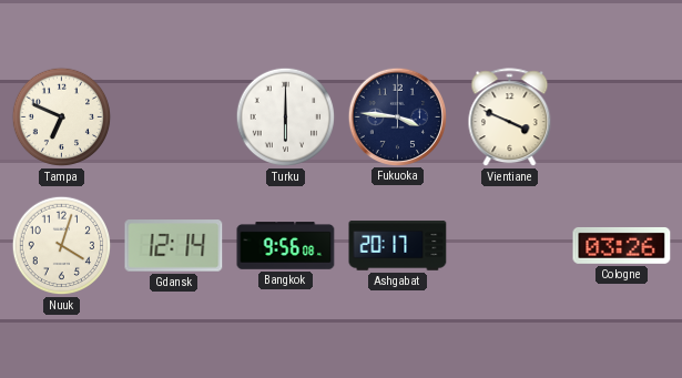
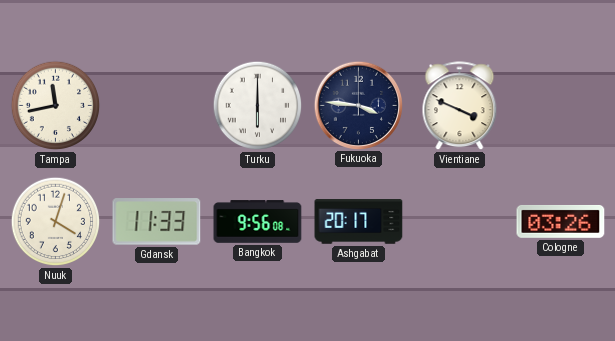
Tampa: 6:49 -> 11:43 (56, 106)
Gdansk: 12:14 -> 11:33 (157, 222)
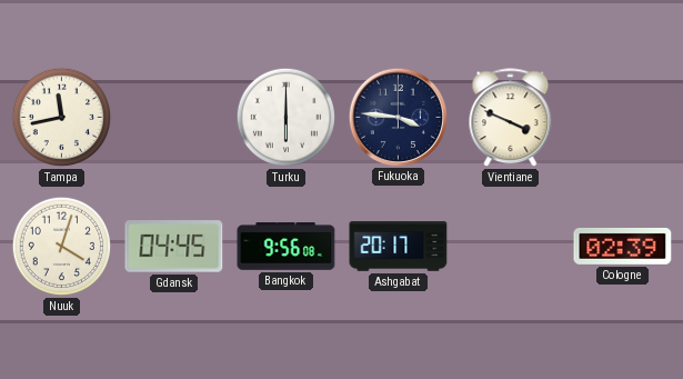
Gdansk: 11:33 -> 04:45 (174, 247)
Cologne: 03:26 -> 02:39 (623, 246)
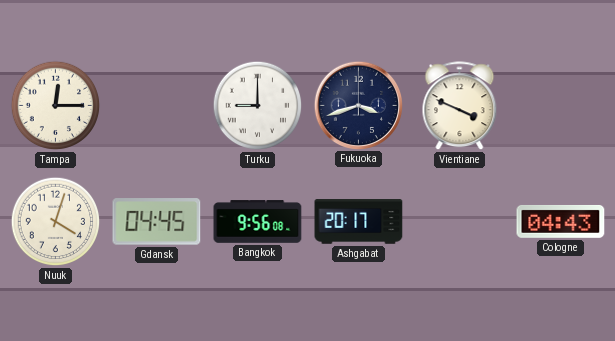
Tampa: 11:43 -> 12:15 (56, 106)
Turku: 6:00 -> 9:00 (258, 106)
Fukuoka: 3:46 -> 3:42 (358, 105)
Cologne: 02:39 -> 04:43 (561, 221)
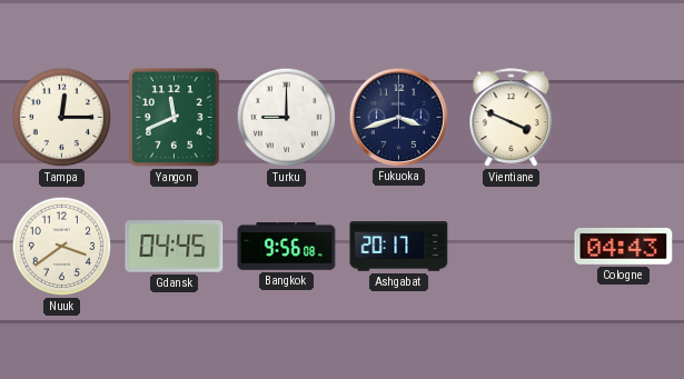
Yangon: none -> 11:41 (175, 118)
Nuuk: 4:03 -> 3:39 (62, 247)
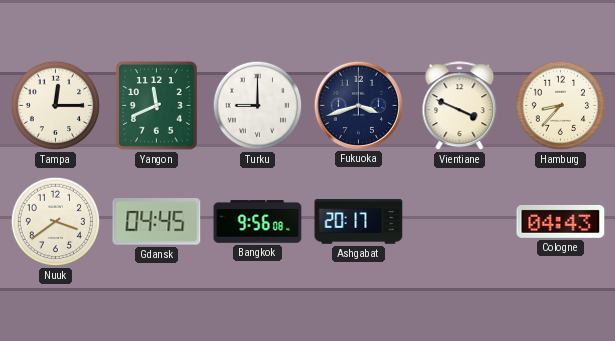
Hamburg: none -> 8:37 (561, 106)
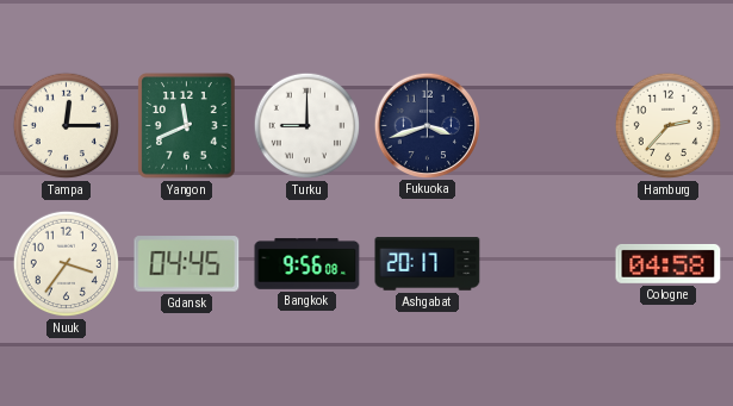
Vientiane: 3:49 -> none (460, 106)
Hamburg: 8:37 -> 2:37 (669, 126)
Nuuk: 3:39 -> 3:36 (67, 264)
Cologne: 04:43 -> 04:58 (669, 263)
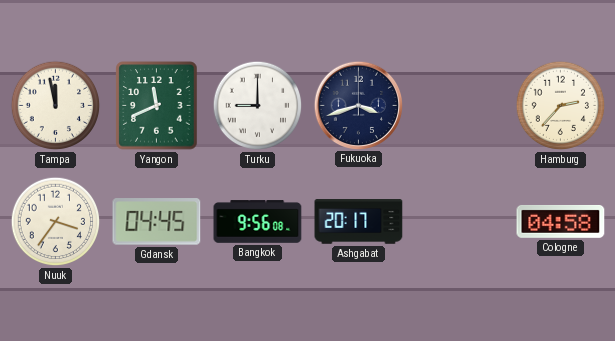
Tampa: 12:15 -> 11:58 (56, 106)
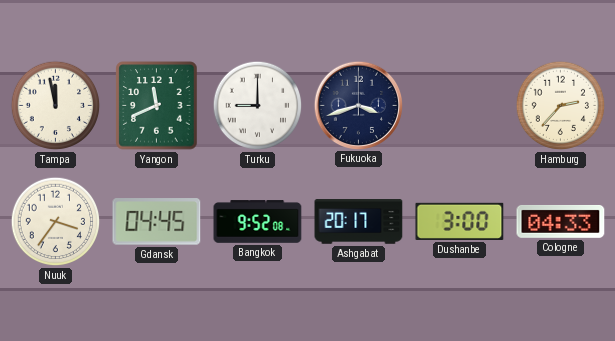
Bangkok: 9:56 -> 9:52 (258, 222)
Dushanbe: none -> 3:00 (460, 221)
Cologne: 04:58 -> 04:33 (561, 221)
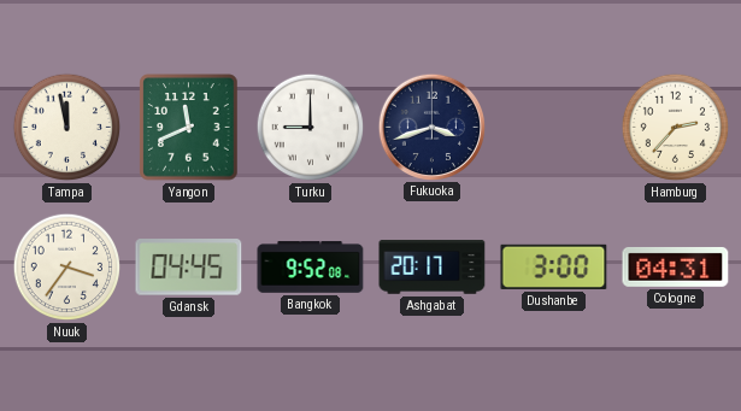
Cologne: 04:33 -> 04:31 (676, 266)
